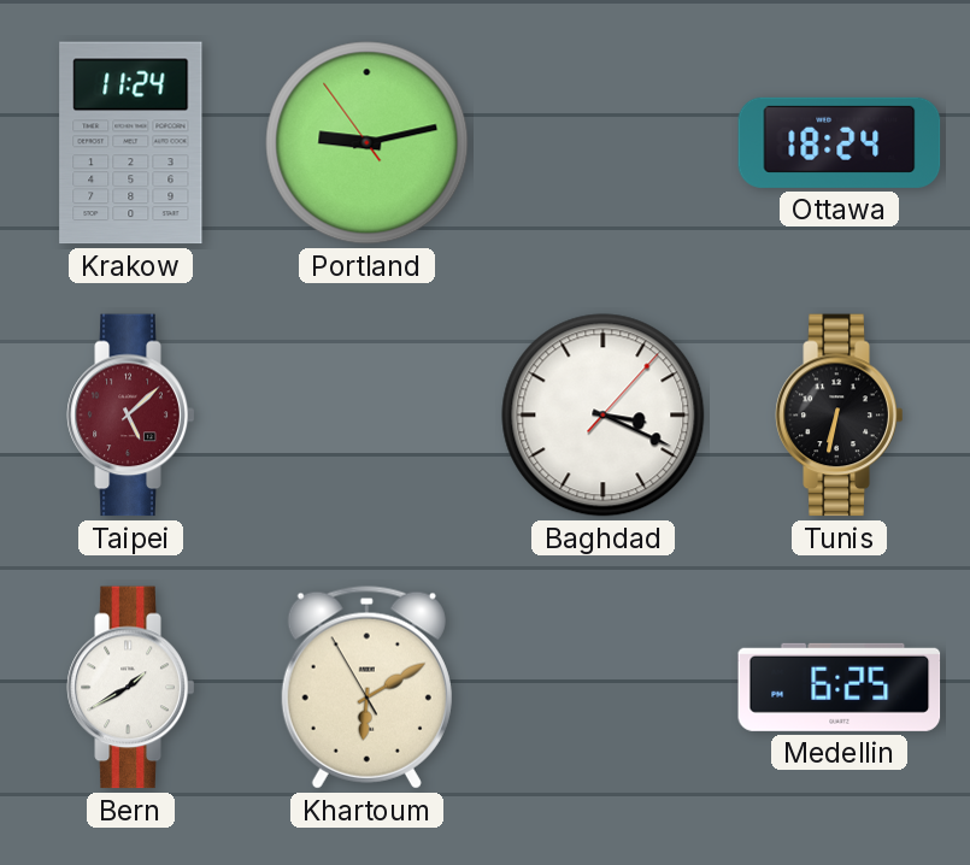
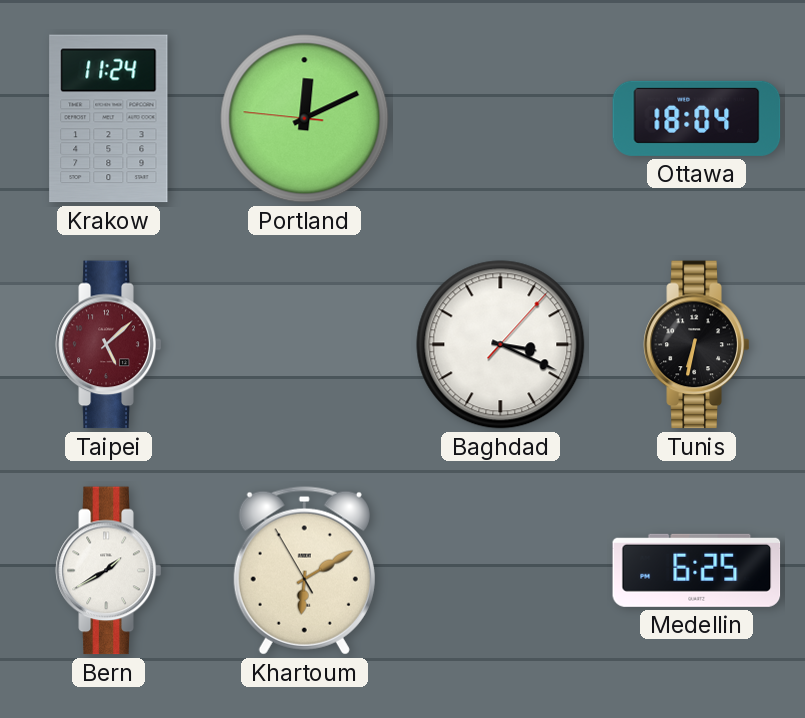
Portland: 9:12 -> 12:10 (305, 119)
Ottawa: 18:24 -> 18:04 (697, 118)
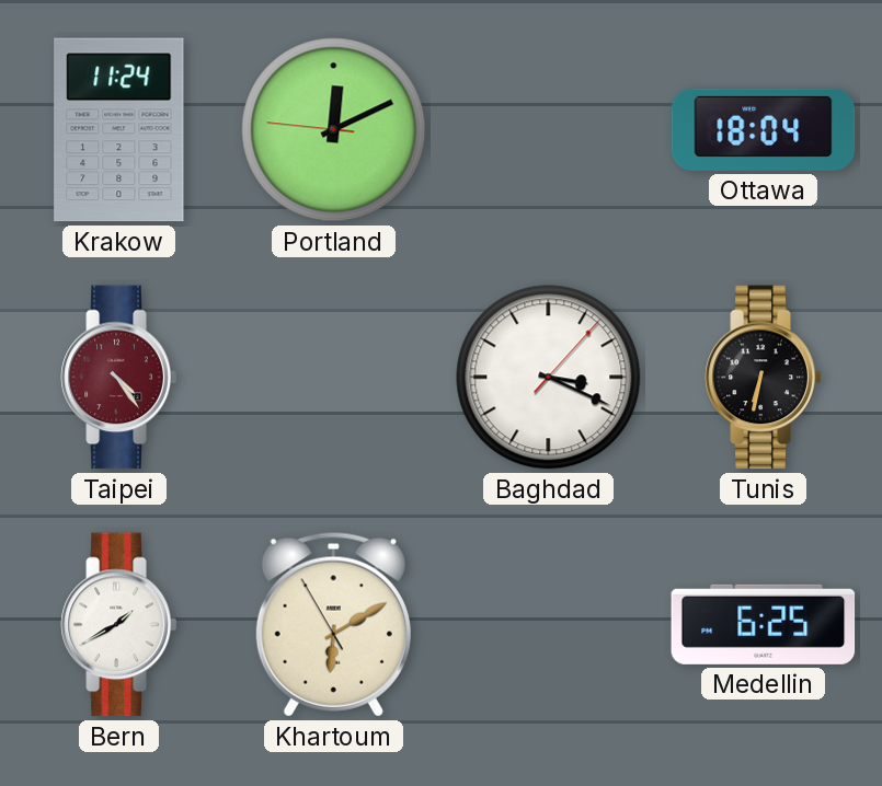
Taipei: 5:08 -> 4:24 (119, 378)
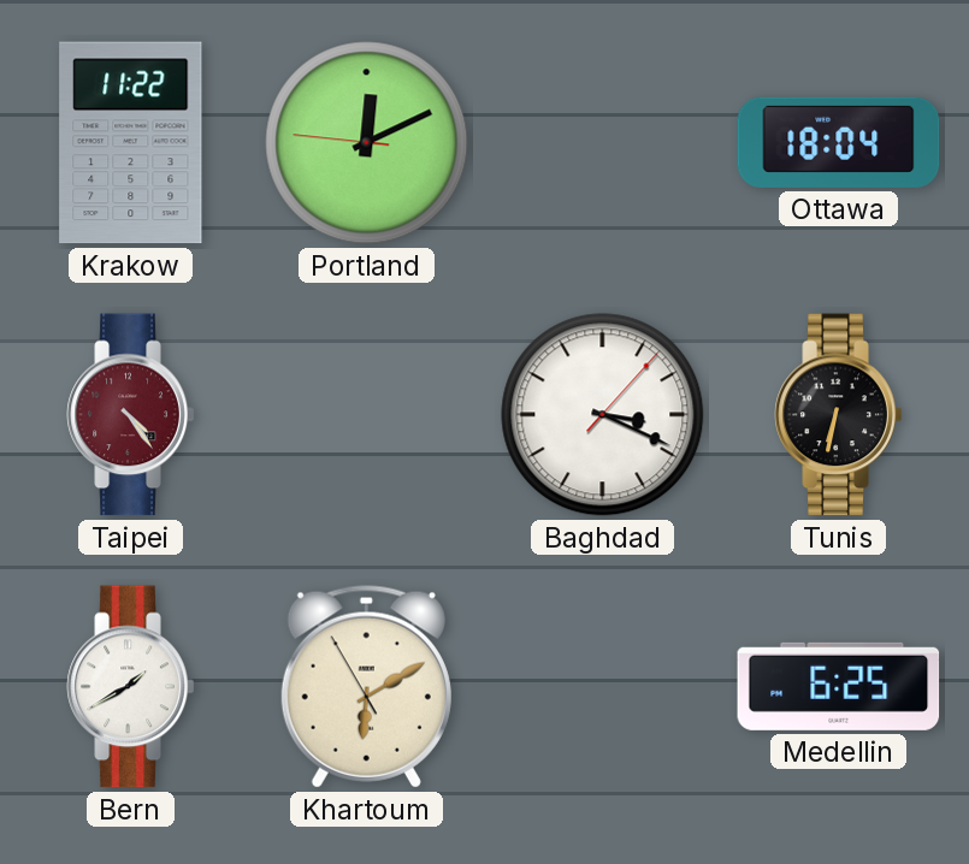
Krakow: 11:24 -> 11:22 (131, 143)
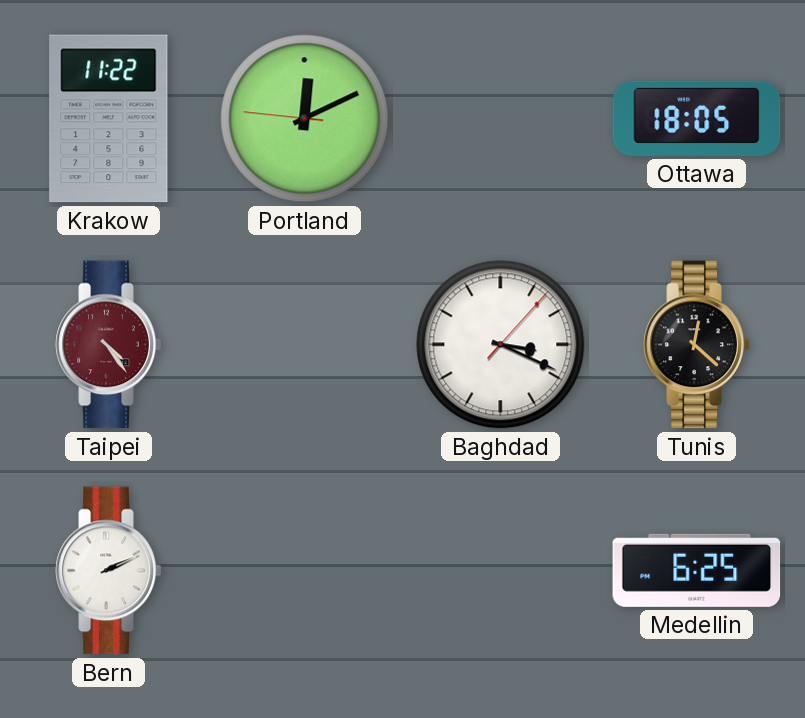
Ottawa: 18:04 -> 18:05 (697, 118)
Tunis: 6:32 -> 12:22 (697, 345)
Bern: 1:40 -> 2:11 (109, 571)
Khartoum: 6:09 -> none (366, 687)
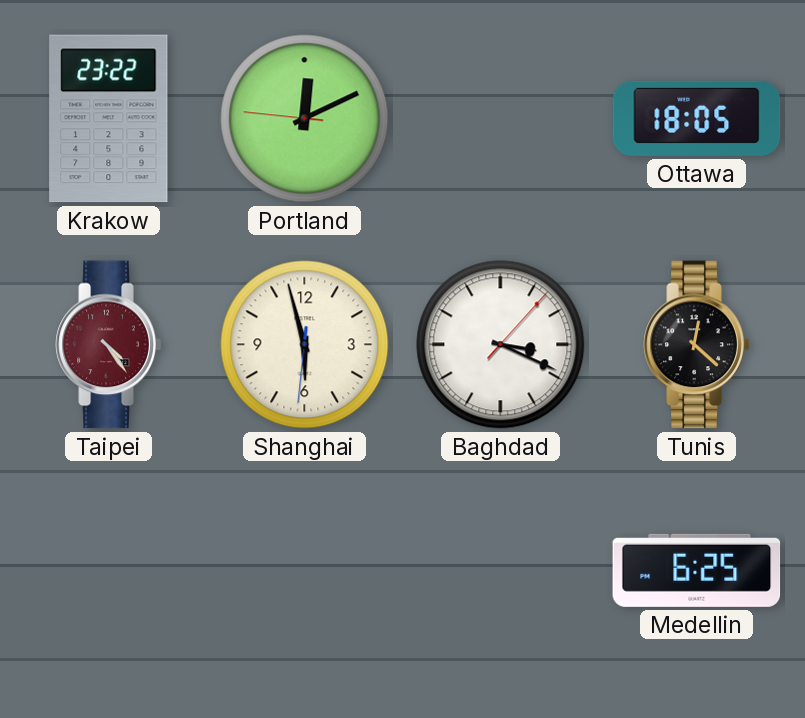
Krakow: 11:22 -> 23:22 (109, 119)
Shanghai: none -> 5:57 (305, 345)
Bern: 2:11 -> none (109, 571)
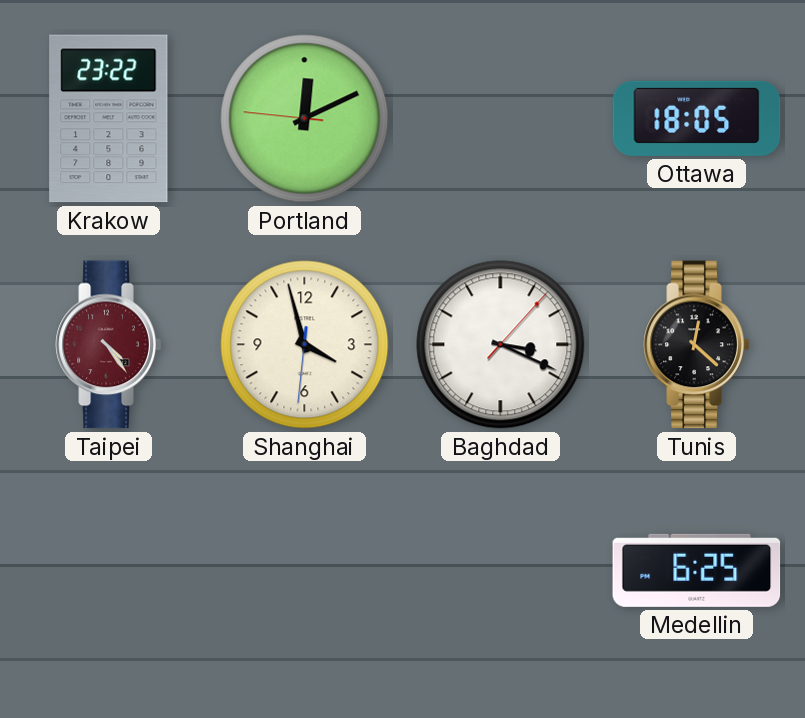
Shanghai: 5:57 -> 3:57 (305, 345)
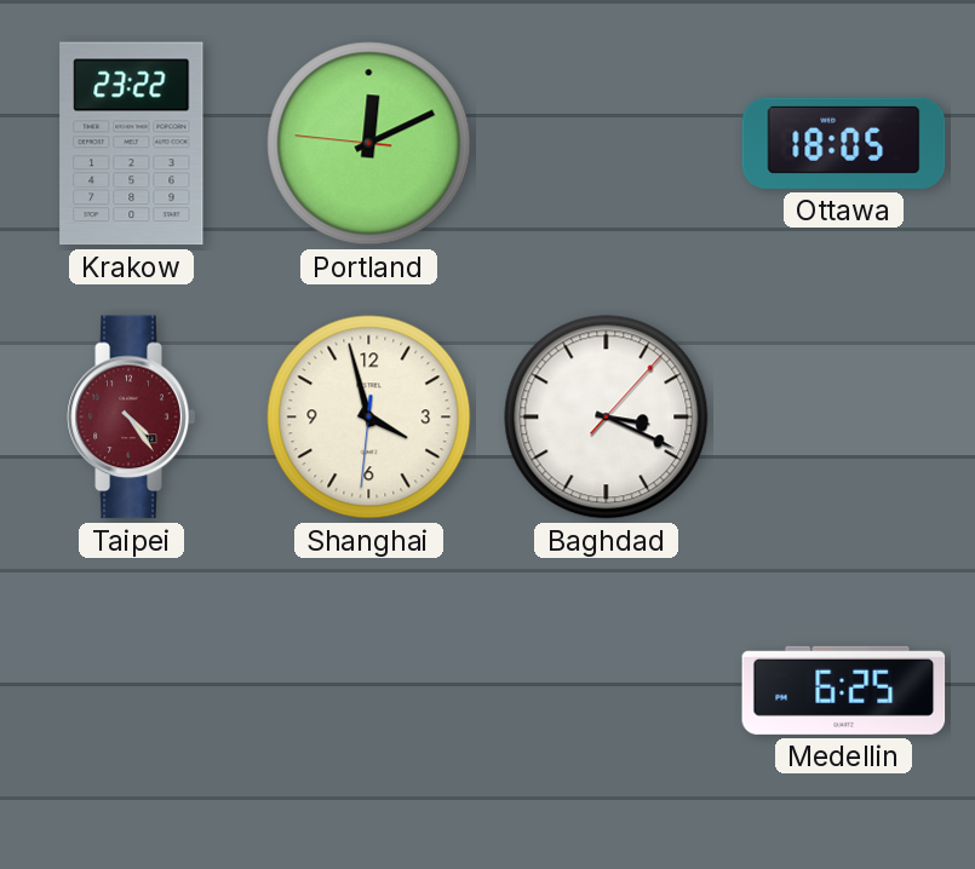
Tunis: 12:22 -> none (697, 345)
